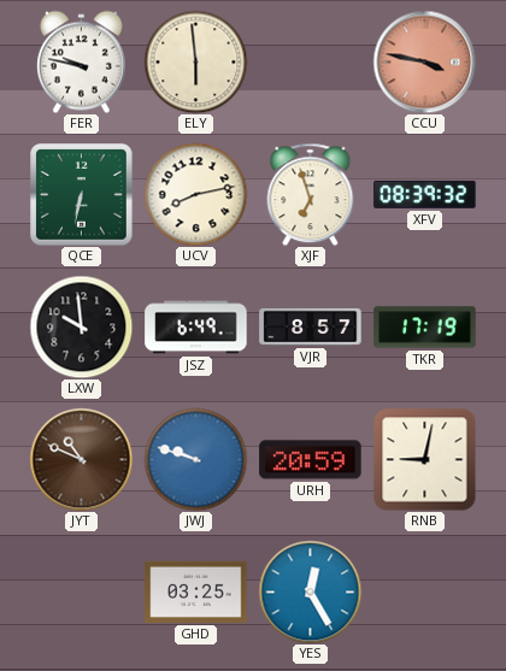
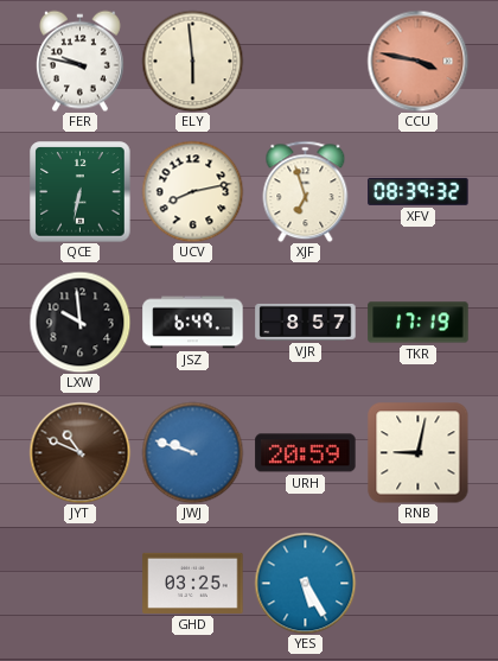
YES: 12:25 -> 5:25 (305, 583)
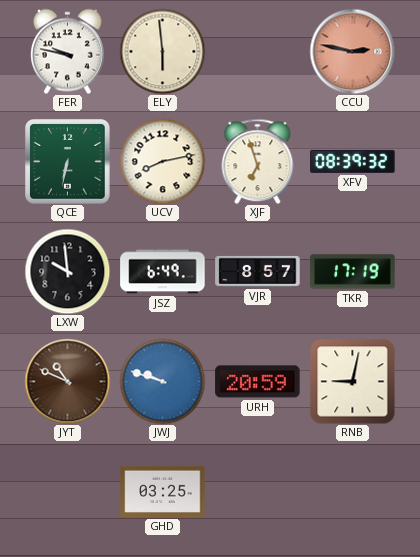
CCU: 3:47 -> 2:47 (352, 51)
YES: 5:25 -> none (305, 583)
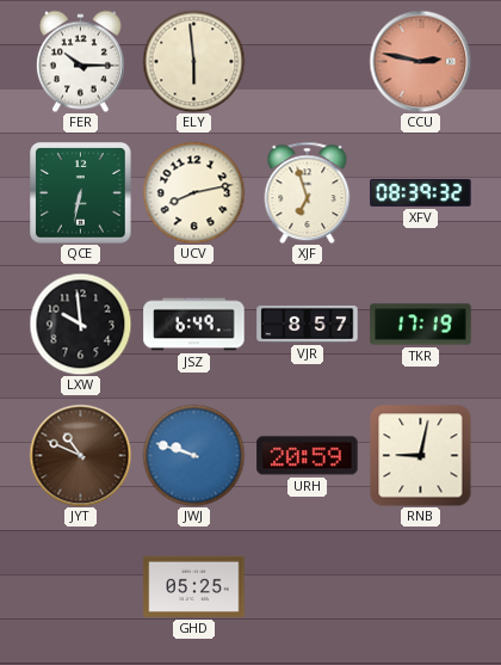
FER: 9:47 -> 10:15 (80, 61)
GHD: 03:25 -> 05:25 (194, 586)
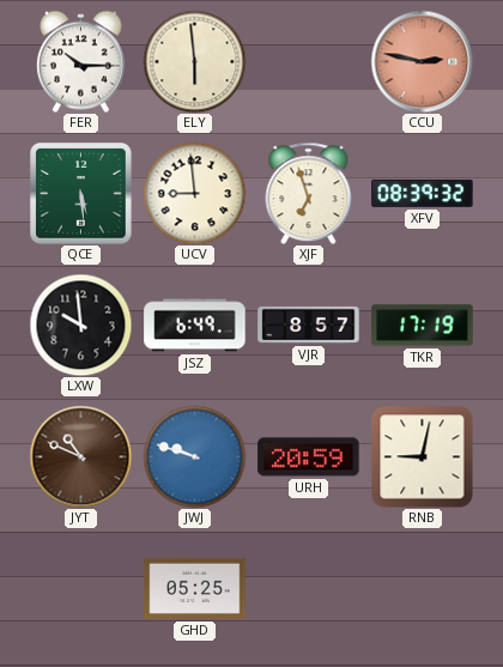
QCE: 6:32 -> 5:29 (81, 194)
UCV: 8:13 -> 8:59 (194, 193)
